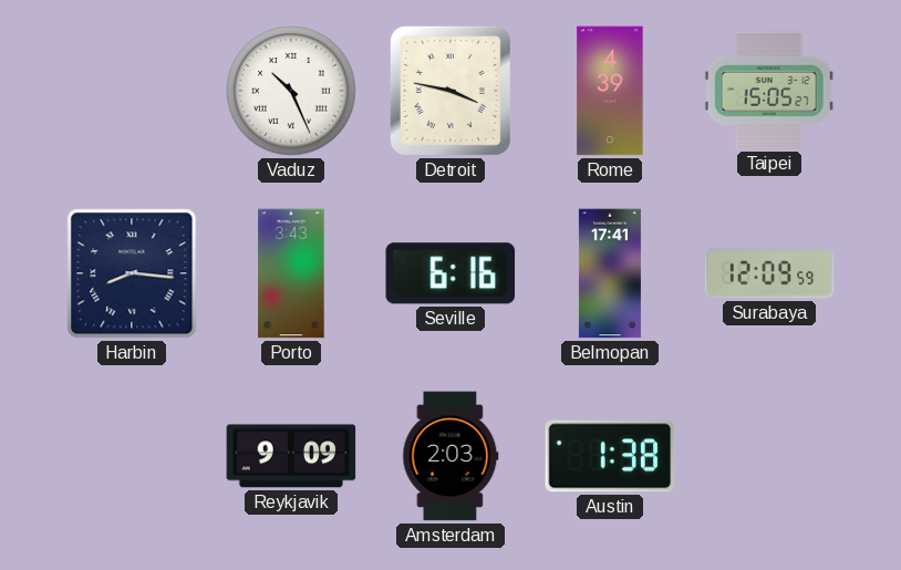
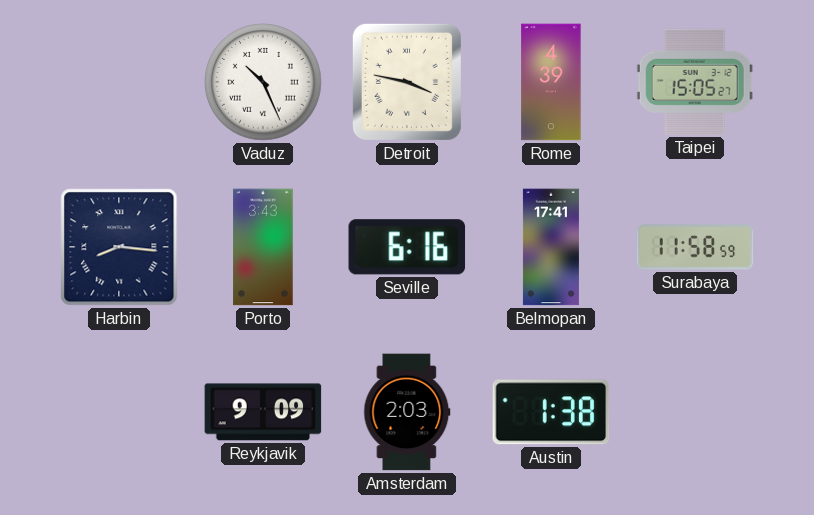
Surabaya: 12:09 -> 11:58 (695, 247)
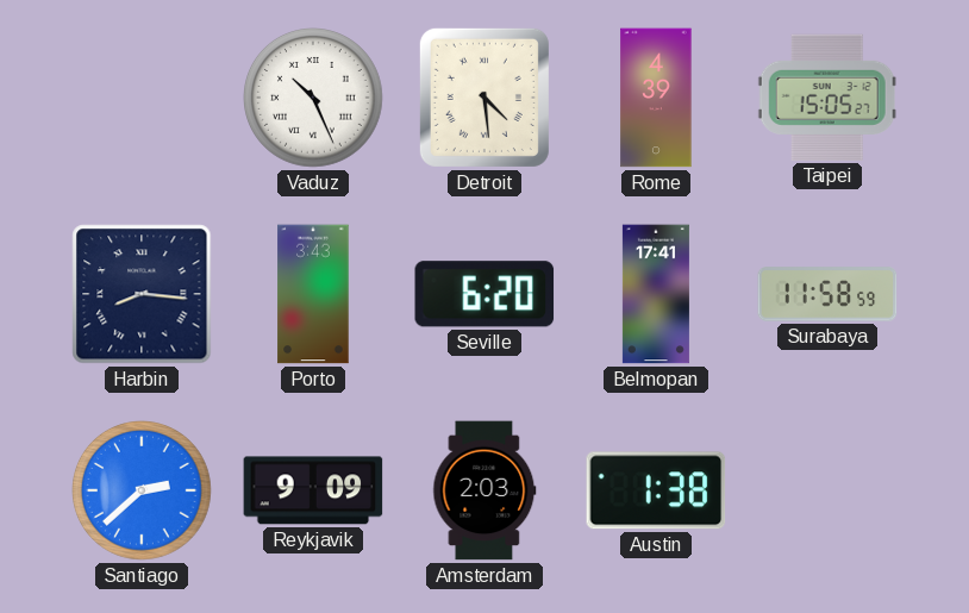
Detroit: 3:47 -> 4:29 (484, 98)
Seville: 6:16 -> 6:20 (484, 294)
Santiago: none -> 2:38 (143, 492)
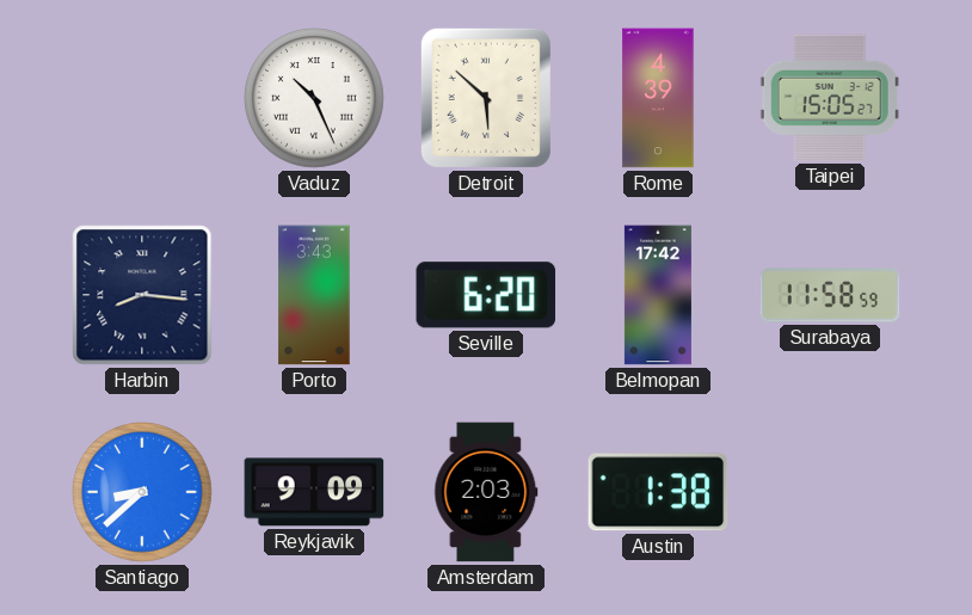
Detroit: 4:29 -> 5:52 (486, 98)
Belmopan: 17:41 -> 17:42 (658, 295)
Santiago: 2:38 -> 8:38 (143, 493)
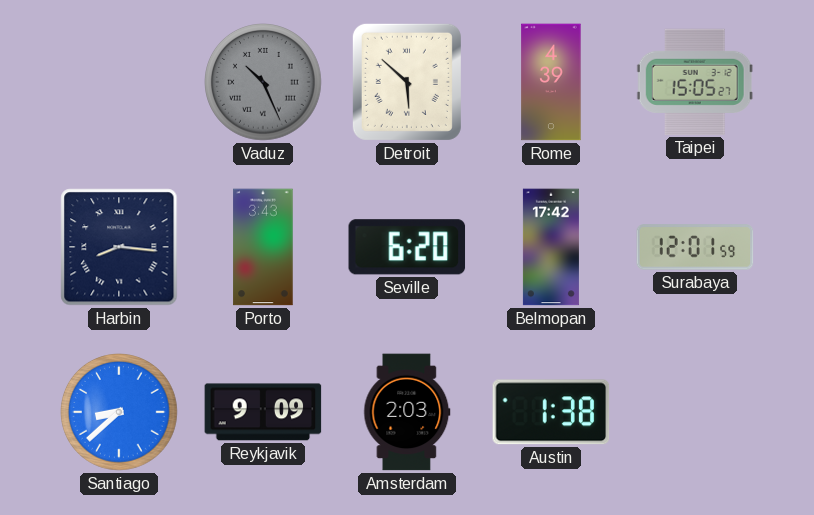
Vaduz dial: white -> grey (264, 83)
Surabaya: 11:58 -> 12:01 (695, 247)
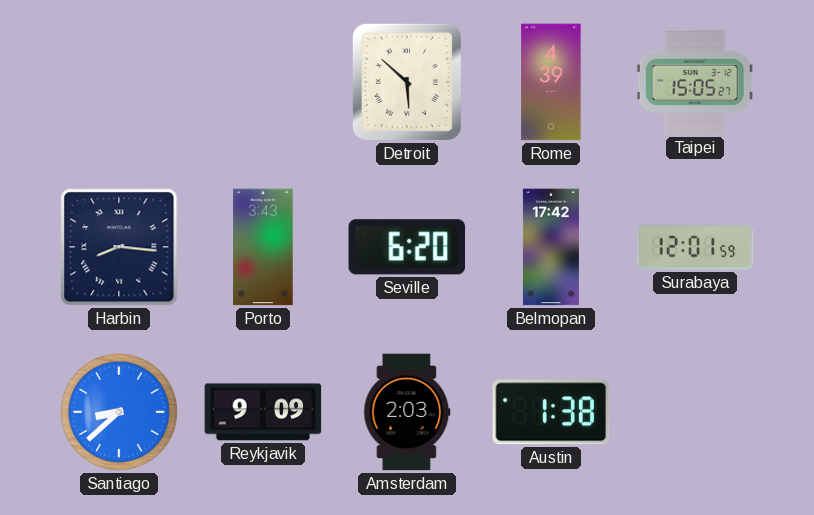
Vaduz: 10:26 -> none (264, 83)
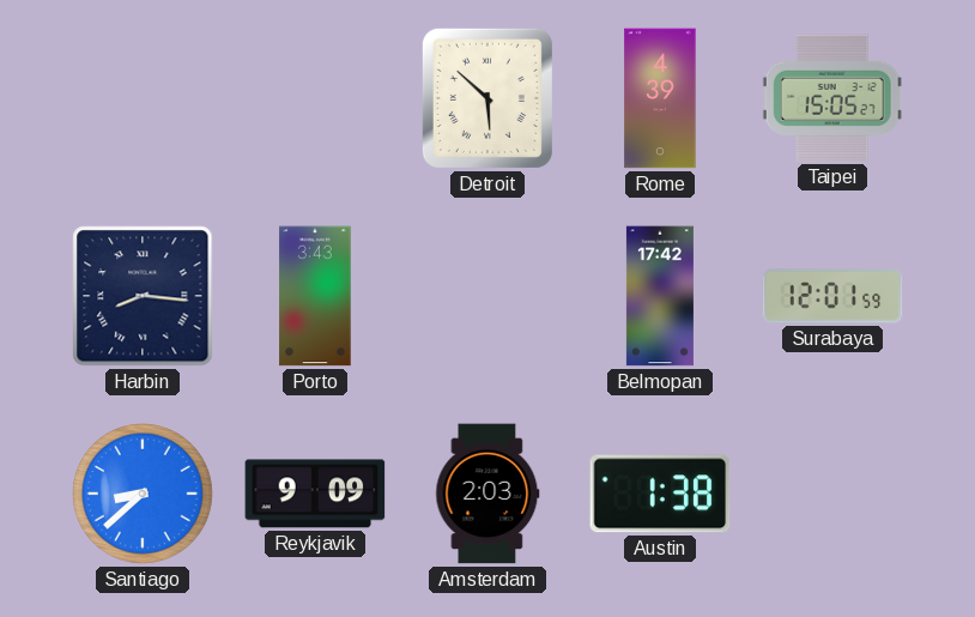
Seville: 6:20 -> none (407, 247)
